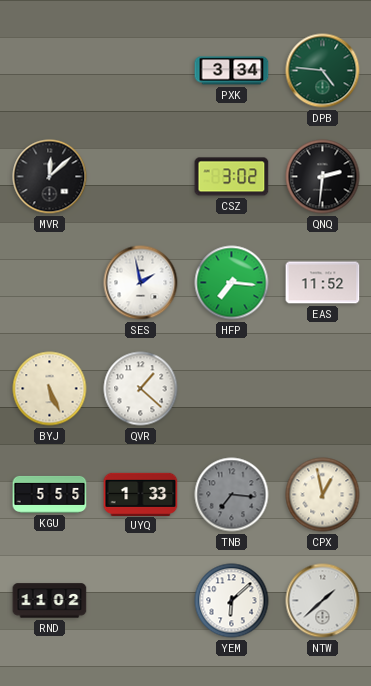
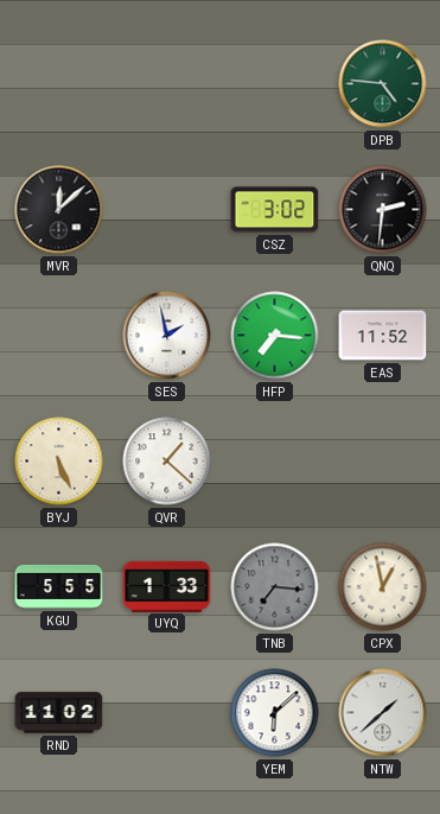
PXK: 3:34 -> none (232, 71)
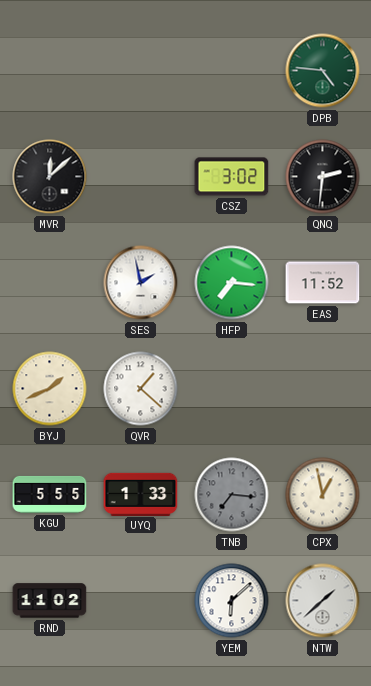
BYJ: 5:26 -> 1:41 (50, 389)
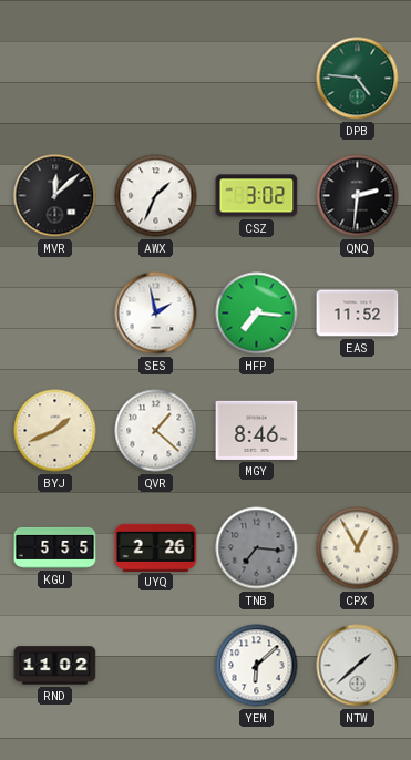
AWX: none -> 1:34 (156, 196)
MGY: none -> 8:46 (257, 430)
UYQ: 1:33 -> 2:26 (156, 547)
CPX: 12:58 -> 12:55 (358, 548)
